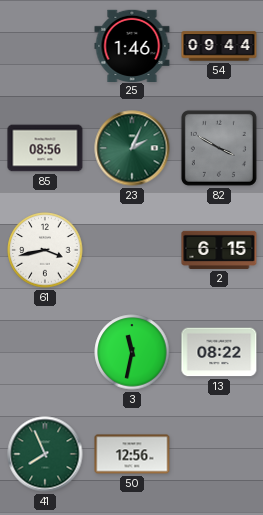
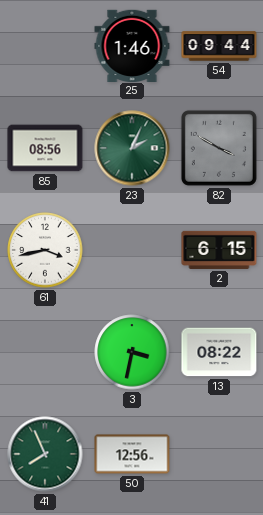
3: 11:32 -> 3:32 (132, 352)
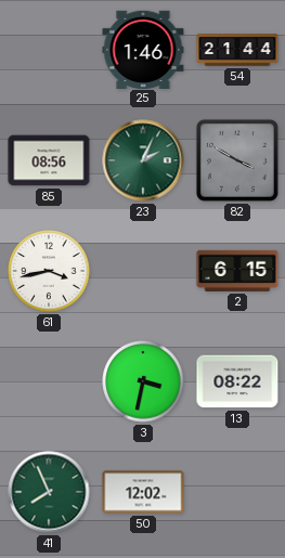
54: 09:44 -> 21:44 (237, 50)
50: 12:56 -> 12:02 (143, 492)
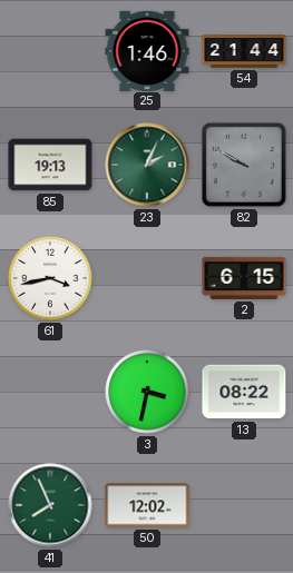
85: 08:56 -> 19:13 (50, 165)
82: 3:50 -> 9:50 (244, 165)
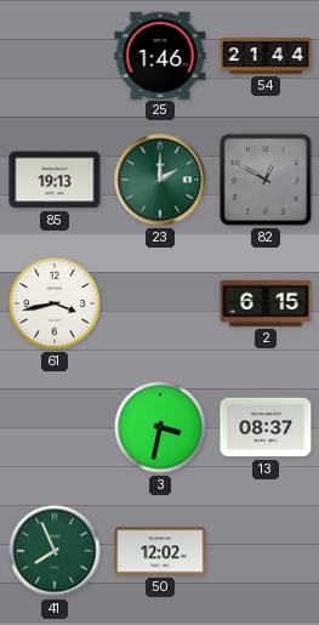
23: 2:04 -> 2:00 (160, 180)
82: 9:50 -> 12:50 (266, 180)
13: 08:22 -> 08:37 (266, 427)
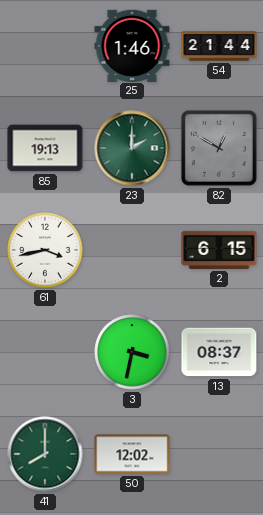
41: 7:56 -> 8:00 (45, 454)
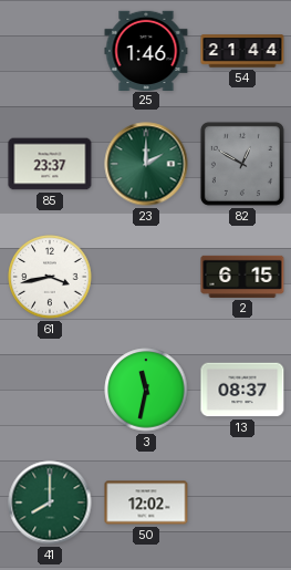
85: 19:13 -> 23:37 (50, 164)
3: 3:32 -> 11:32 (146, 390)
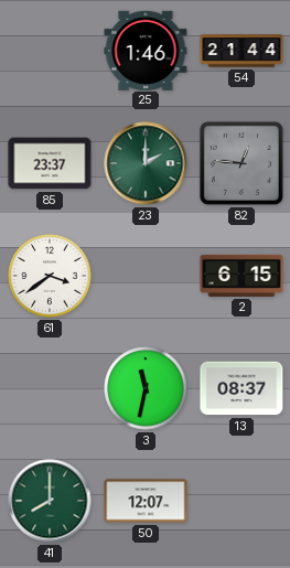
82: 12:50 -> 12:46 (241, 163)
61: 3:43 -> 3:39 (50, 276)
50: 12:02 -> 12:07 (146, 501)
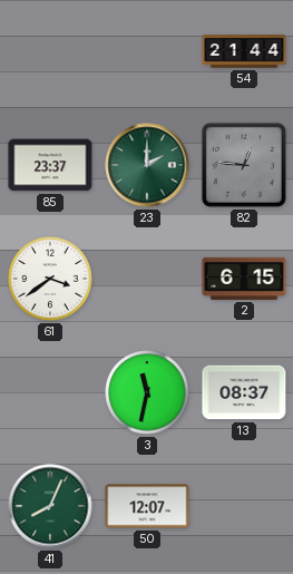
25: 1:46 -> none (146, 50)
41: 8:00 -> 8:04 (50, 506)
